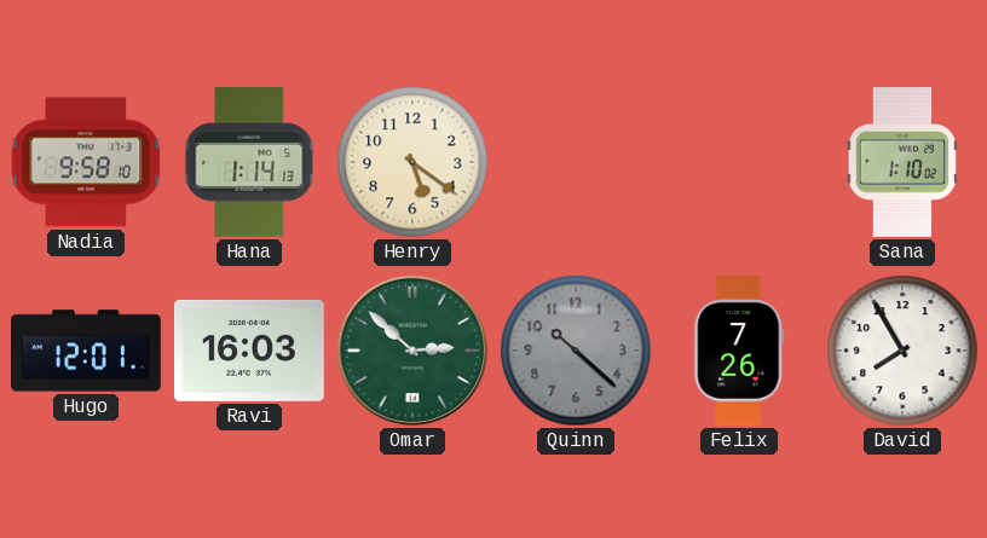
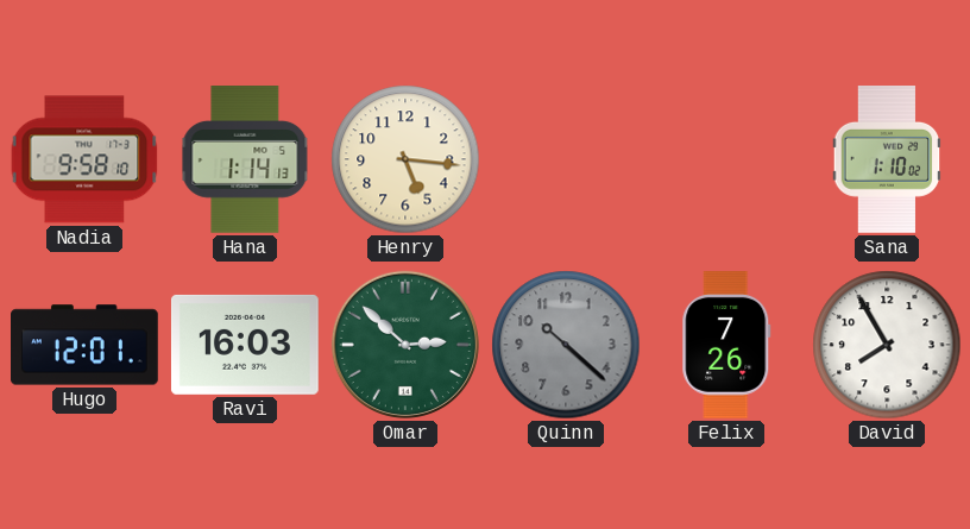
Henry: 5:21 -> 5:16 (405, 159)
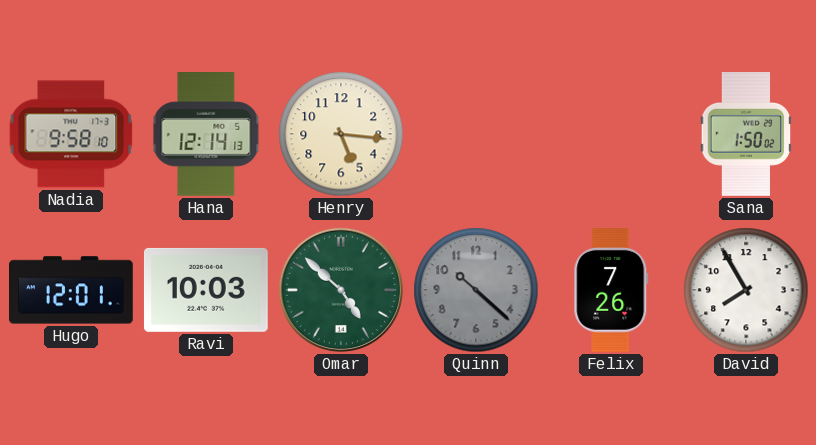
Hana: 1:14 -> 12:14 (206, 135)
Sana: 1:10 -> 1:50 (746, 135)
Ravi: 16:03 -> 10:03 (206, 290)
Omar: 2:52 -> 4:52 (341, 290)
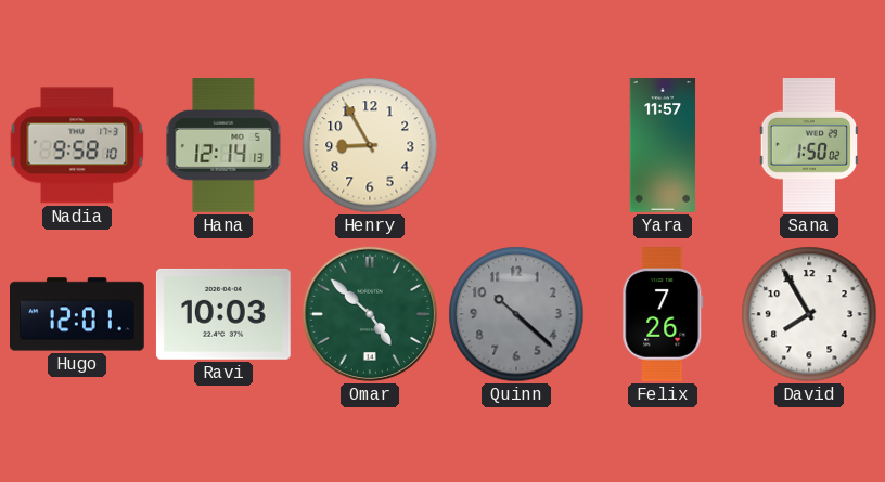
Henry: 5:16 -> 8:55 (370, 145)
Yara: none -> 11:57 (663, 145)
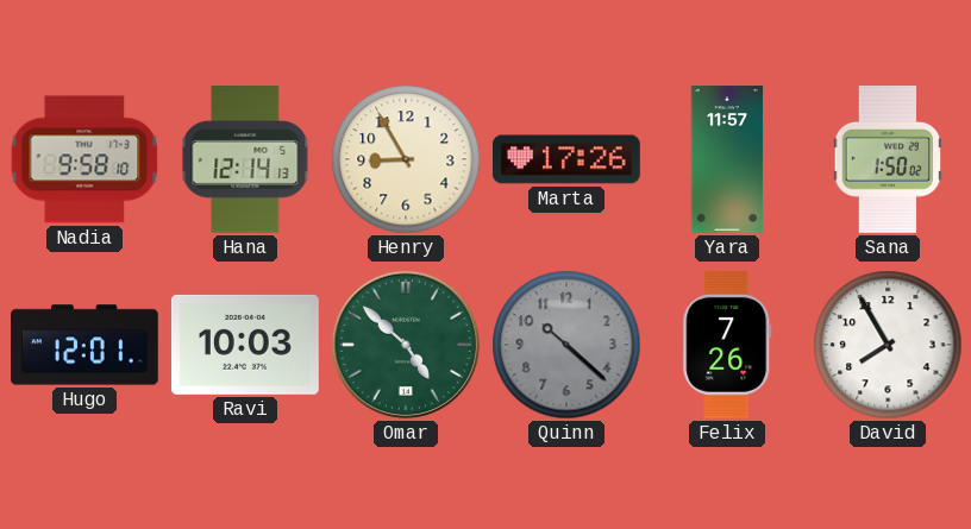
Marta: none -> 17:26 (568, 159)
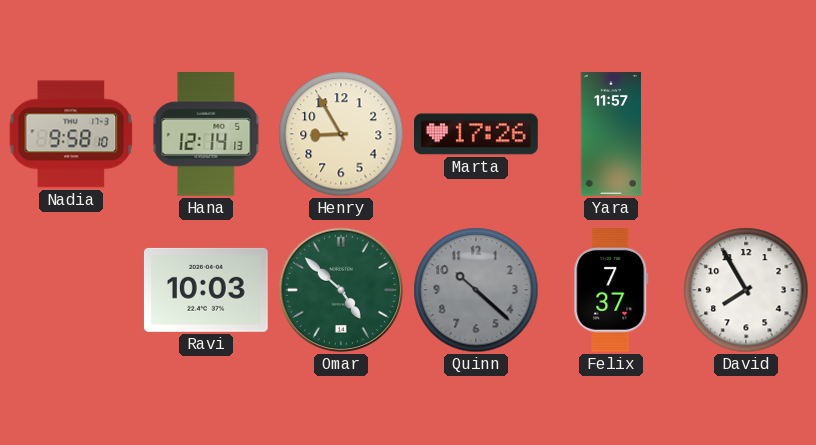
Sana: 1:50 -> none (888, 160)
Hugo: 12:01 -> none (86, 345)
Felix: 7:26 -> 7:37 (611, 291)
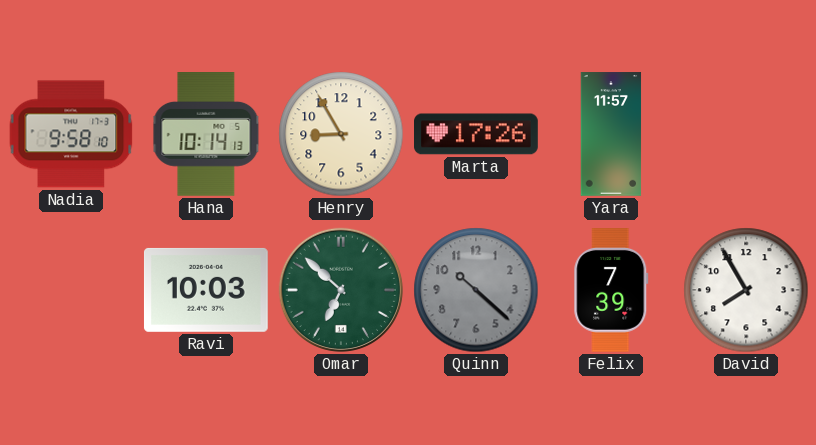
Hana: 12:14 -> 10:14 (206, 135)
Omar: 4:52 -> 6:52 (341, 290)
Felix: 7:37 -> 7:39 (611, 291)
